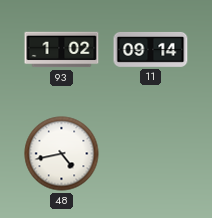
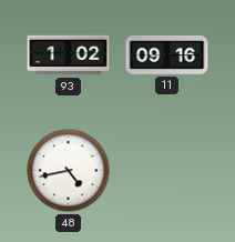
11: 09:14 -> 09:16 (167, 54)
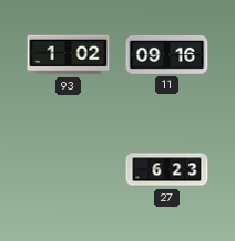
48: 4:43 -> none (69, 171)
27: none -> 6:23 (167, 170)
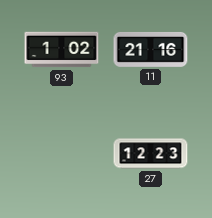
11: 09:16 -> 21:16 (151, 49)
27: 6:23 -> 12:23 (151, 154)
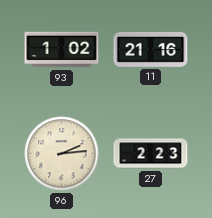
96: none -> 2:14 (62, 154)
27: 12:23 -> 2:23 (151, 154)
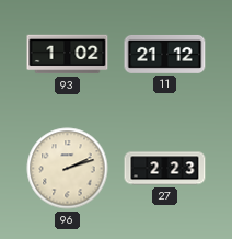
11: 21:16 -> 21:12 (165, 54)
96: 2:14 -> 2:12 (68, 169)
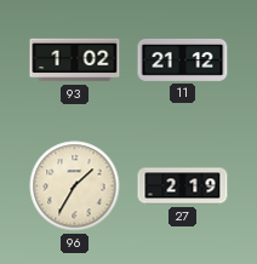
96: 2:12 -> 1:35 (75, 186)
27: 2:23 -> 2:19 (183, 186)
